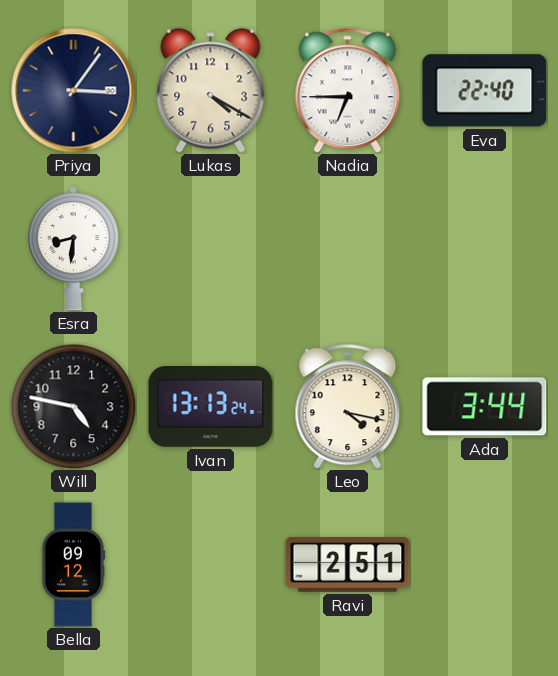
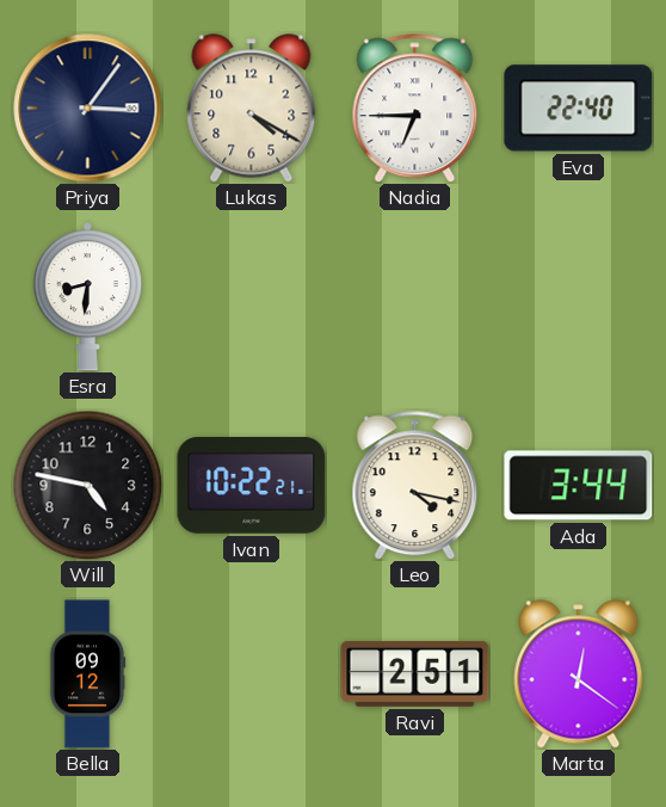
Ivan: 13:13 -> 10:22 (252, 486)
Marta: none -> 12:21 (579, 674)
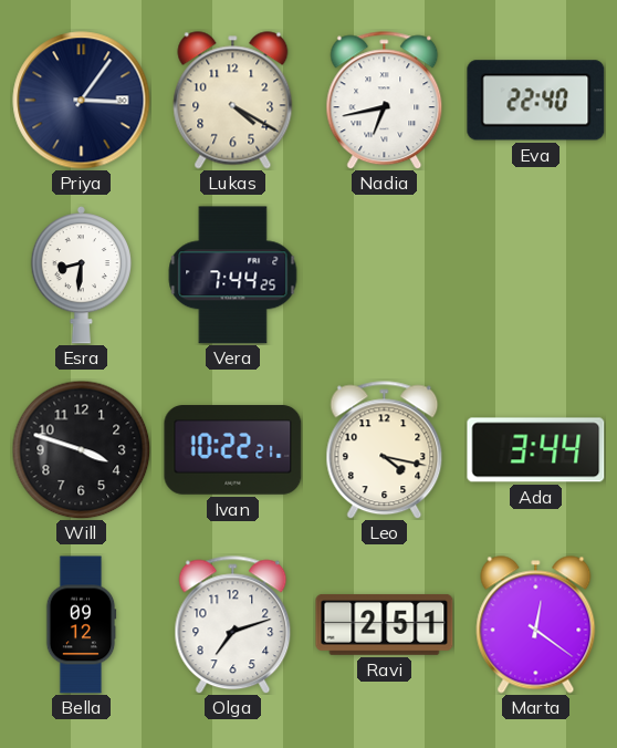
Nadia: 6:45 -> 6:43 (385, 101)
Vera: none -> 7:44 (233, 276)
Will: 4:47 -> 3:48 (81, 449)
Olga: none -> 7:12 (233, 625)
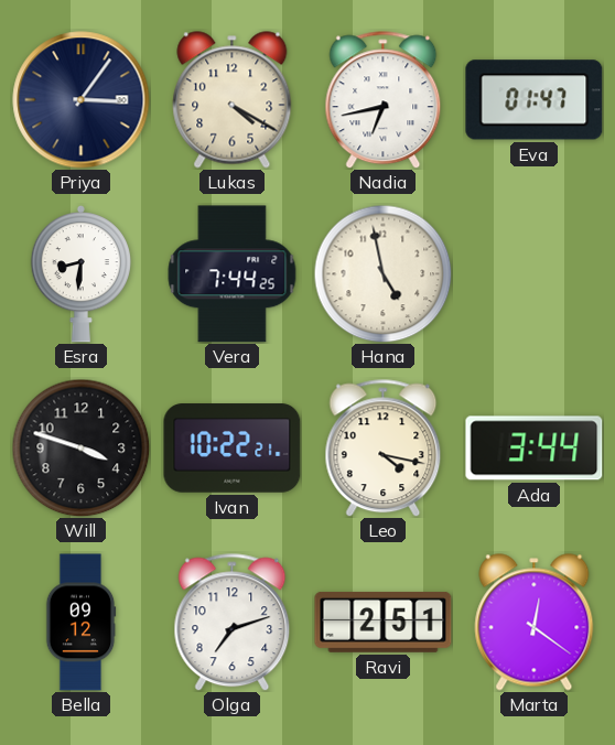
Eva: 22:40 -> 01:47 (535, 100)
Hana: none -> 4:58 (382, 273)
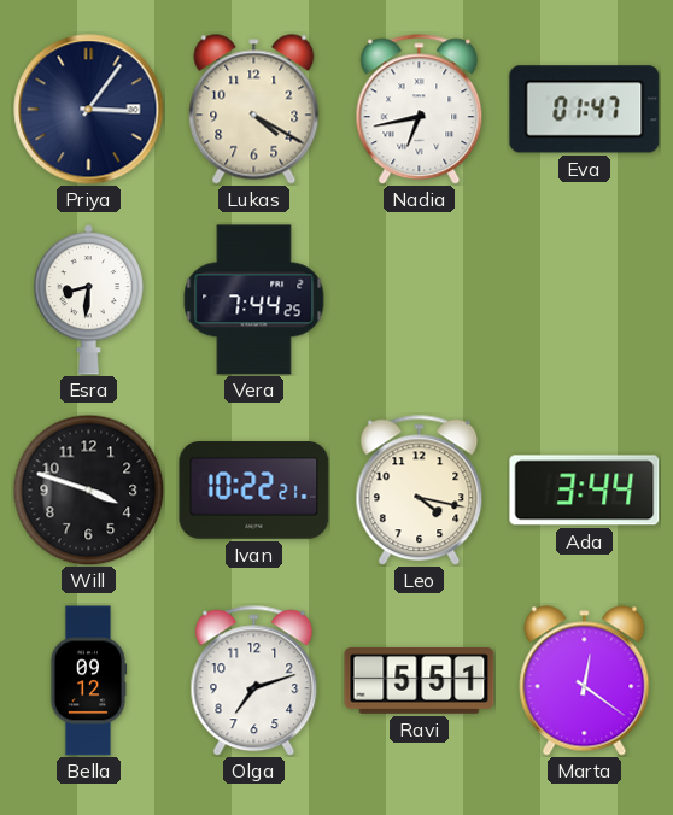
Hana: 4:58 -> none (382, 273)
Ravi: 2:51 -> 5:51 (420, 681)
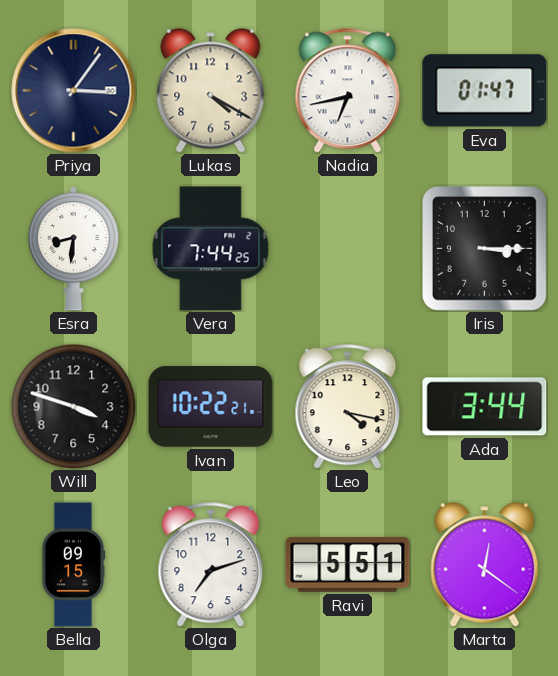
Iris: none -> 3:15 (485, 249)
Bella: 09:12 -> 09:15 (73, 565)
